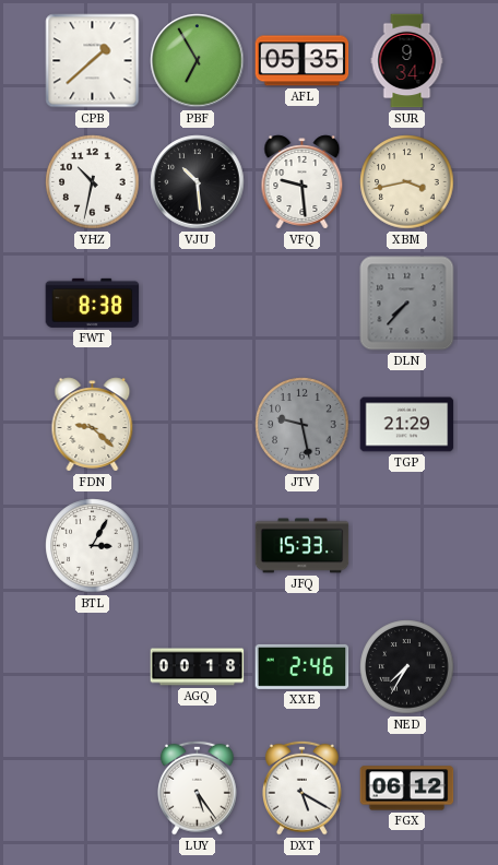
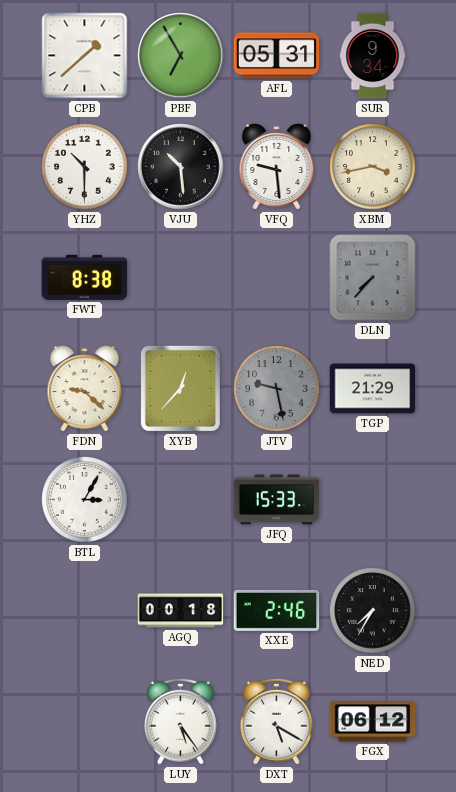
AFL: 05:35 -> 05:31 (277, 56)
YHZ: 10:32 -> 10:30 (85, 167)
XYB: none -> 12:37 (180, 388)
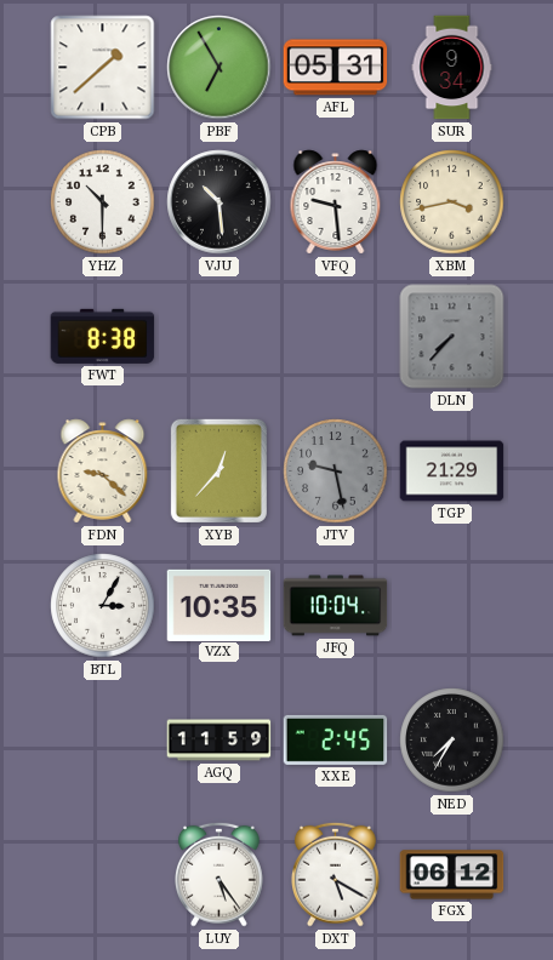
VZX: none -> 10:35 (220, 605)
JFQ: 15:33 -> 10:04 (336, 606)
AGQ: 00:18 -> 11:59 (220, 741)
XXE: 2:46 -> 2:45 (336, 739)
